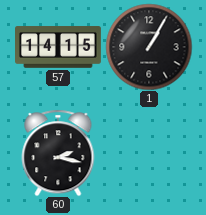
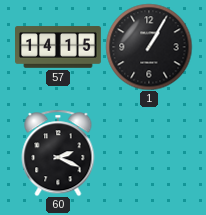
60: 2:17 -> 2:19 (58, 153)
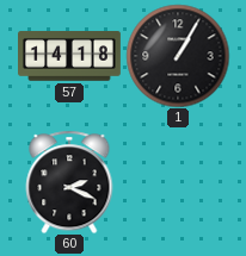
57: 14:15 -> 14:18 (70, 56)
